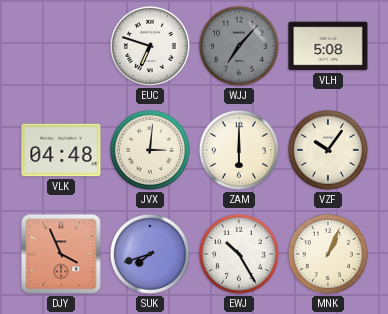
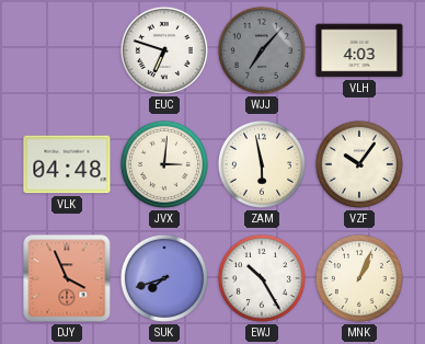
VLH: 5:08 -> 4:03 (359, 50)
ZAM: 6:00 -> 5:58 (262, 164)
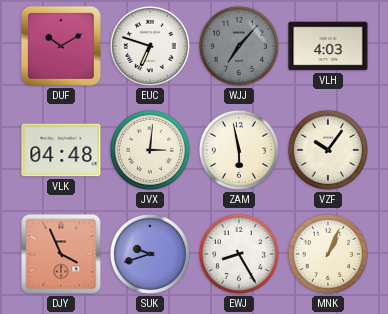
DUF: none -> 10:10 (61, 46)
SUK: 7:42 -> 9:42 (150, 254)
EWJ: 10:25 -> 8:25 (239, 254)
